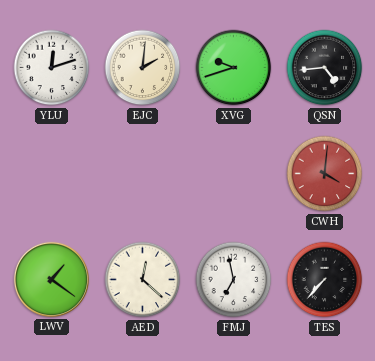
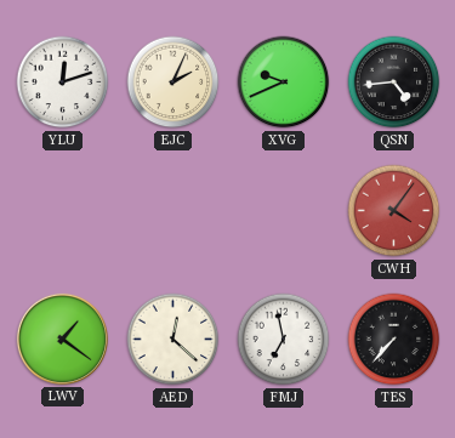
EJC: 2:01 -> 2:04 (174, 83)
XVG: 9:42 -> 9:41 (284, 83)
CWH: 4:01 -> 4:06 (394, 211)
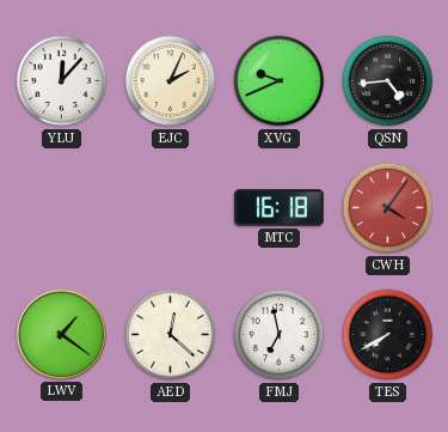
YLU: 12:12 -> 12:07 (62, 81)
MTC: none -> 16:18 (280, 208)
TES: 7:37 -> 7:40 (388, 335)
